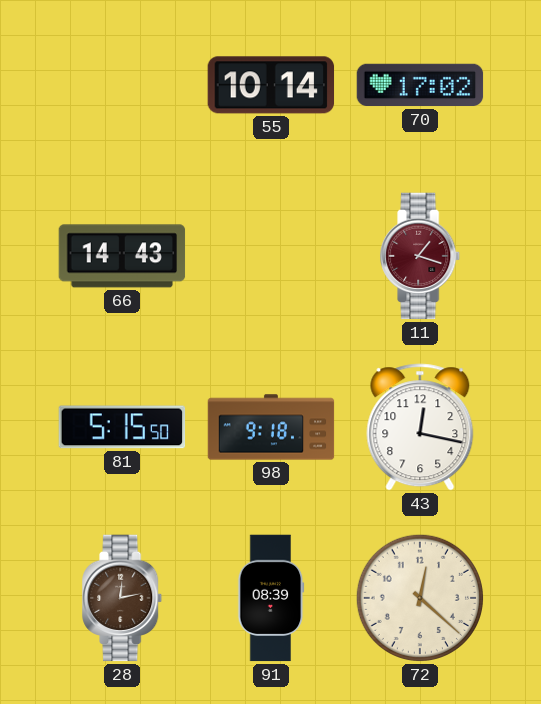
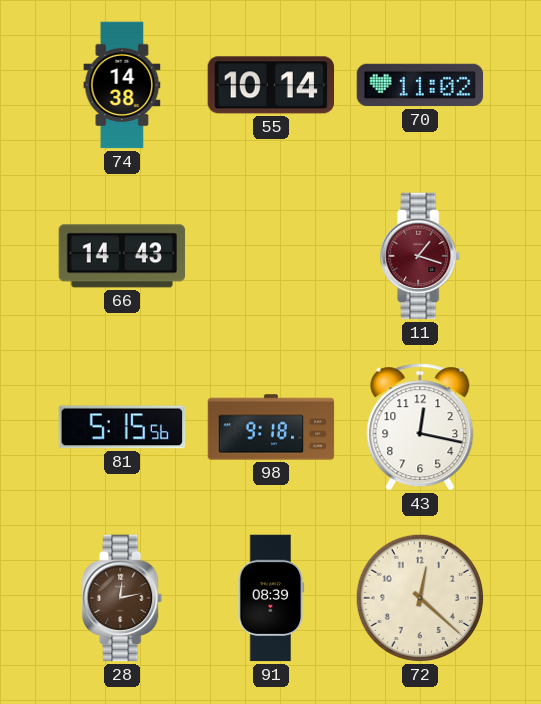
74: none -> 14:38 (122, 85)
70: 17:02 -> 11:02 (420, 85)
81: 5:15:50 -> 5:15:56 (122, 427)
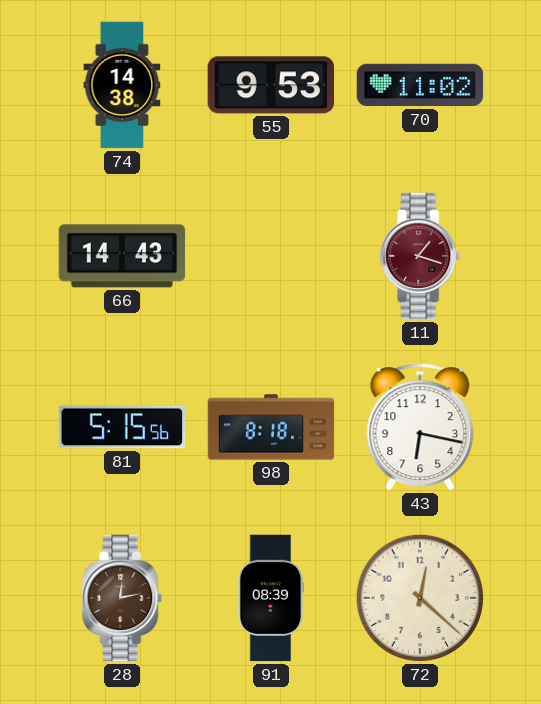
55: 10:14 -> 9:53 (271, 85)
98: 9:18 -> 8:18 (271, 427)
43: 12:17 -> 6:17 (420, 427)
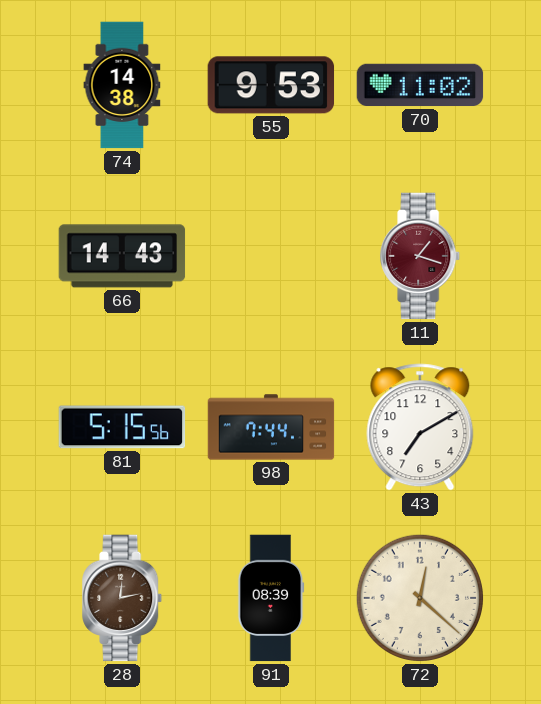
98: 8:18 -> 7:44 (271, 427)
43: 6:17 -> 7:10 (420, 427)
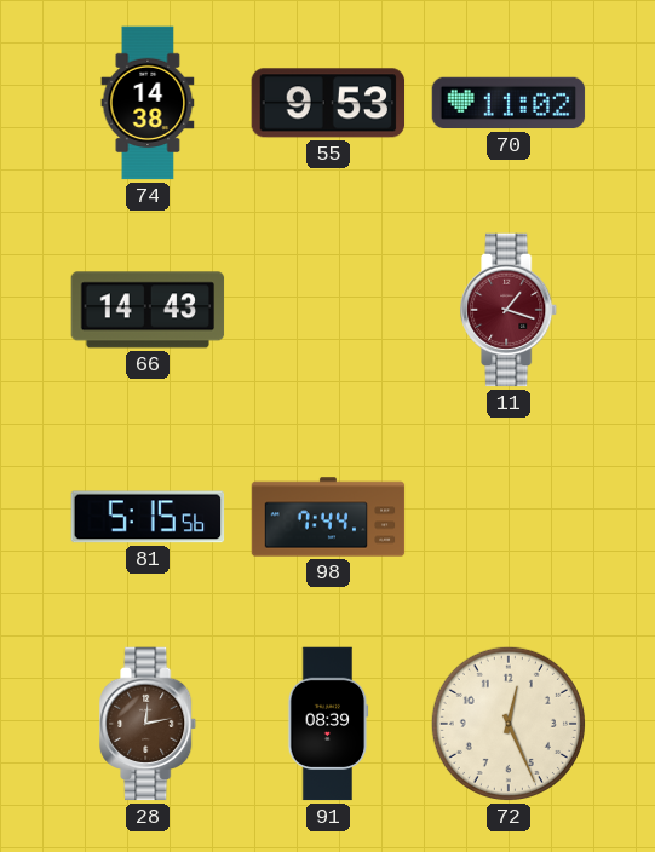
43: 7:10 -> none (420, 427)
72: 12:22 -> 12:26 (509, 724)
